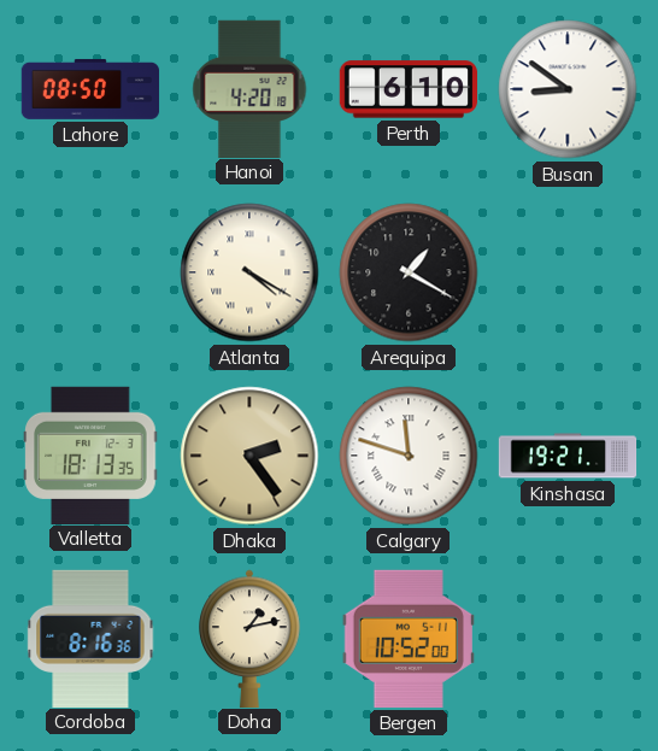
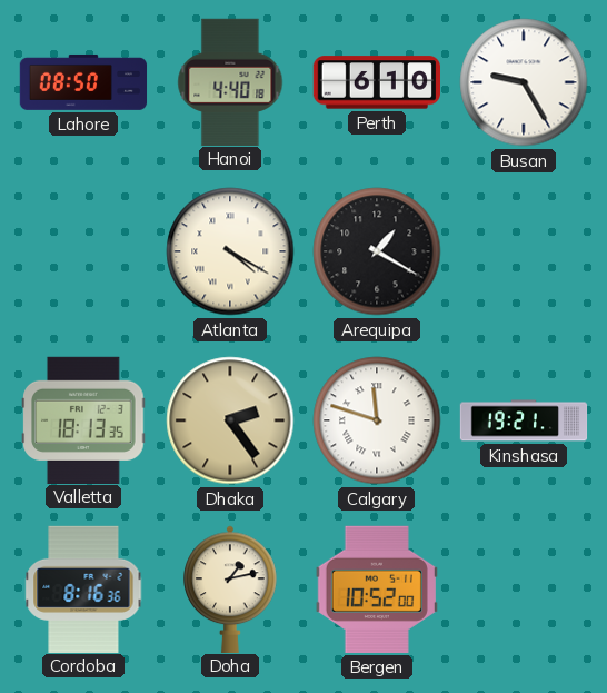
Hanoi: 4:20 -> 4:40 (230, 81)
Busan: 8:51 -> 9:25 (524, 82)
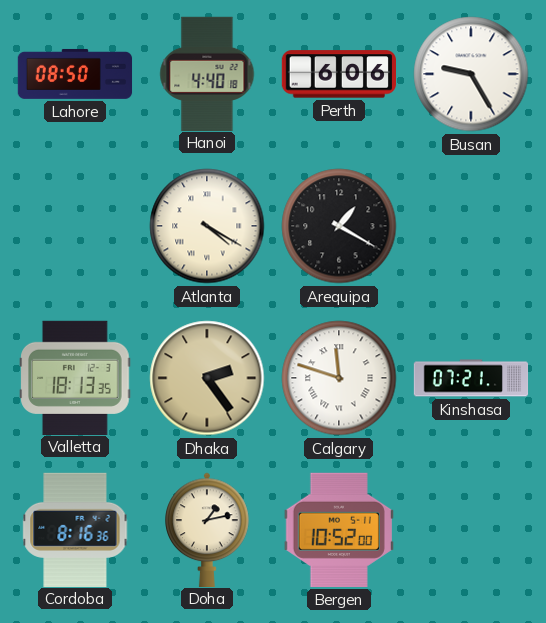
Perth: 6:10 -> 6:06 (338, 74)
Kinshasa: 19:21 -> 07:21 (471, 378)
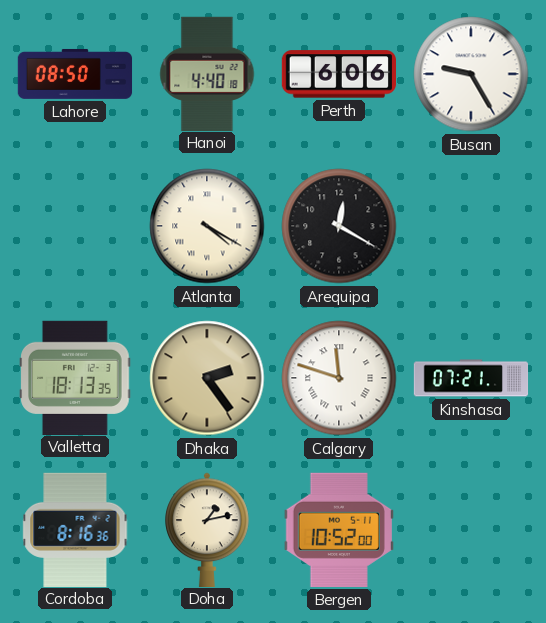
Arequipa: 1:20 -> 12:20 (339, 226)
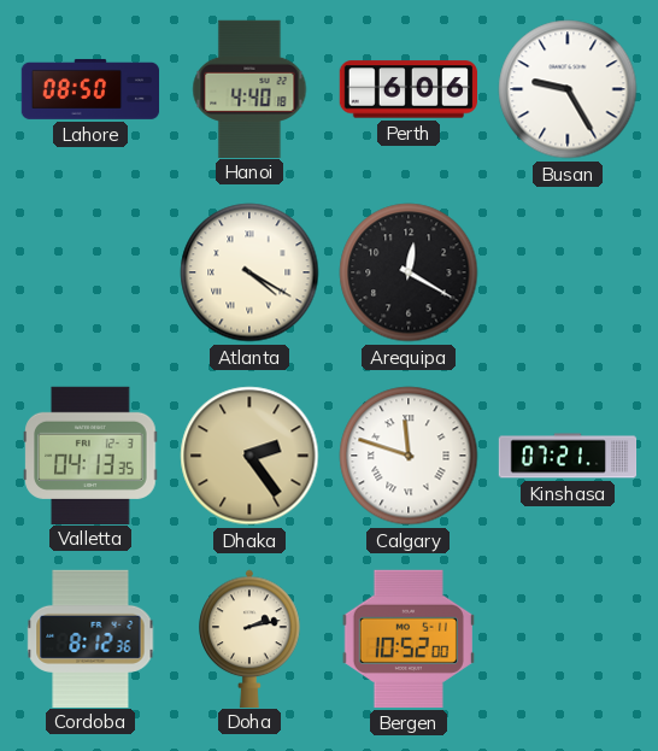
Valletta: 18:13 -> 04:13 (90, 454)
Cordoba: 8:16 -> 8:12 (90, 638)
Doha: 1:13 -> 2:13 (249, 638)
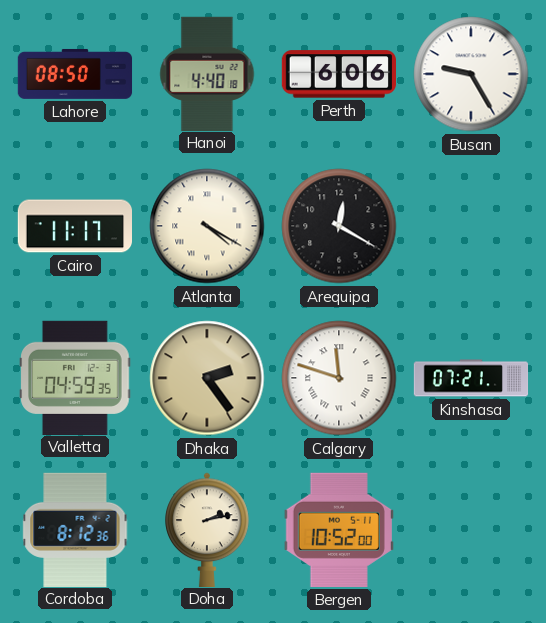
Cairo: none -> 11:17 (74, 226)
Valletta: 04:13 -> 04:59 (75, 377)
